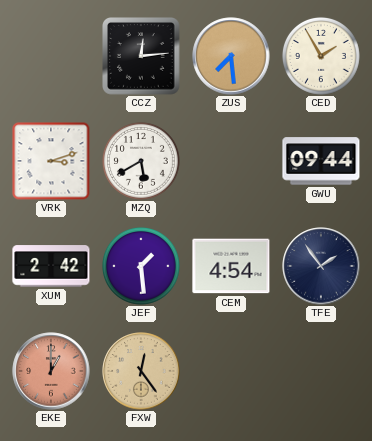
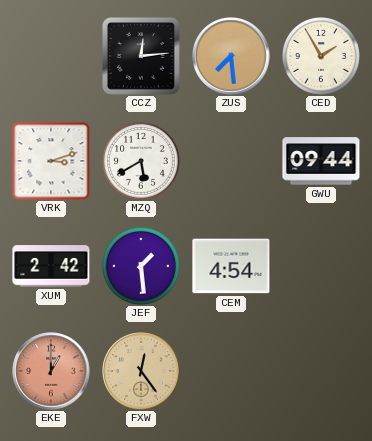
TFE: 1:54 -> none (321, 266)
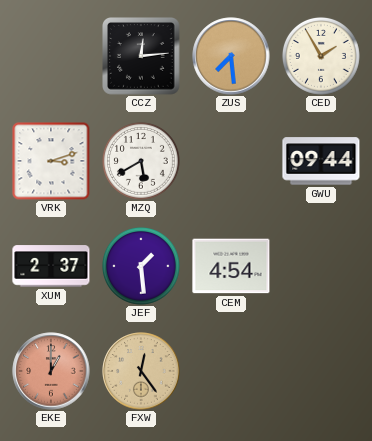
XUM: 2:42 -> 2:37 (51, 266)
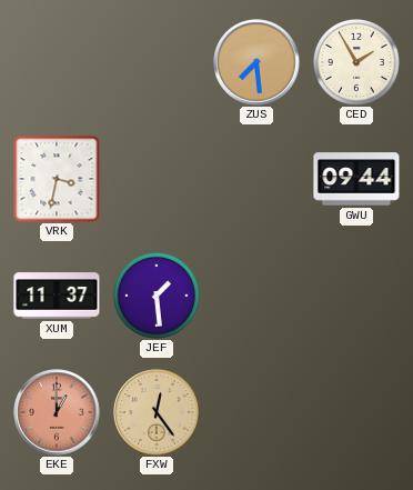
CCZ: 12:14 -> none (142, 57)
VRK: 3:12 -> 3:32 (57, 179)
MZQ: 5:40 -> none (141, 161)
XUM: 2:37 -> 11:37 (57, 296)
CEM: 4:54 -> none (231, 266)
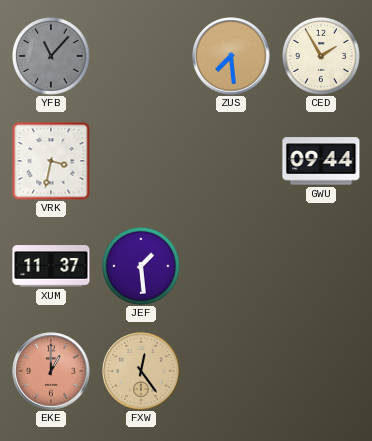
YFB: none -> 11:07 (51, 56)
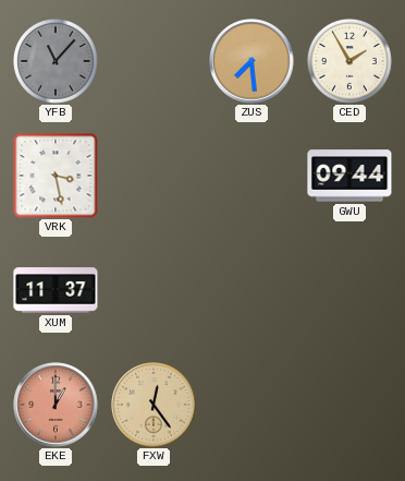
VRK: 3:32 -> 3:28 (56, 176)
JEF: 1:29 -> none (141, 266)
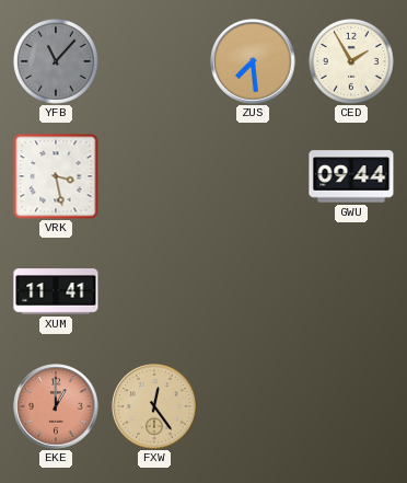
XUM: 11:37 -> 11:41 (56, 291)
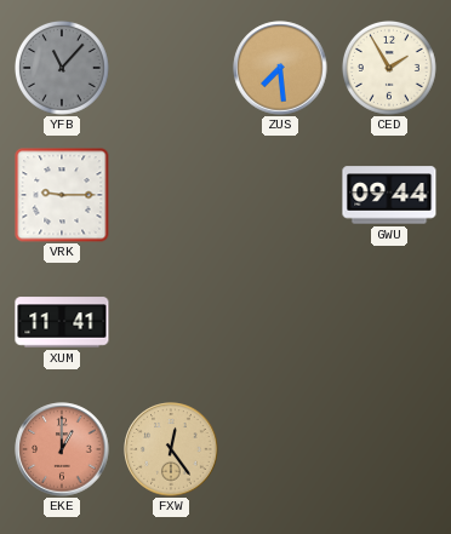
VRK: 3:28 -> 9:15 (62, 195)
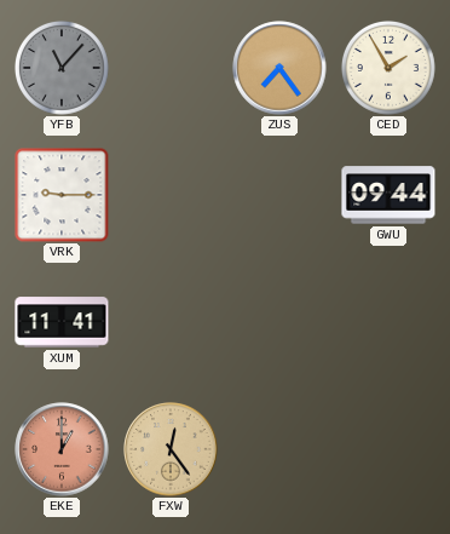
ZUS: 7:29 -> 7:24 (279, 68)
